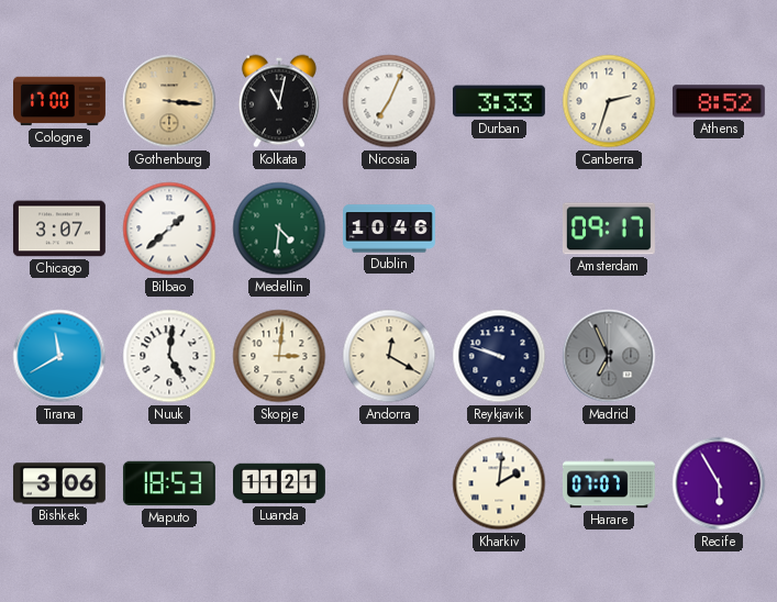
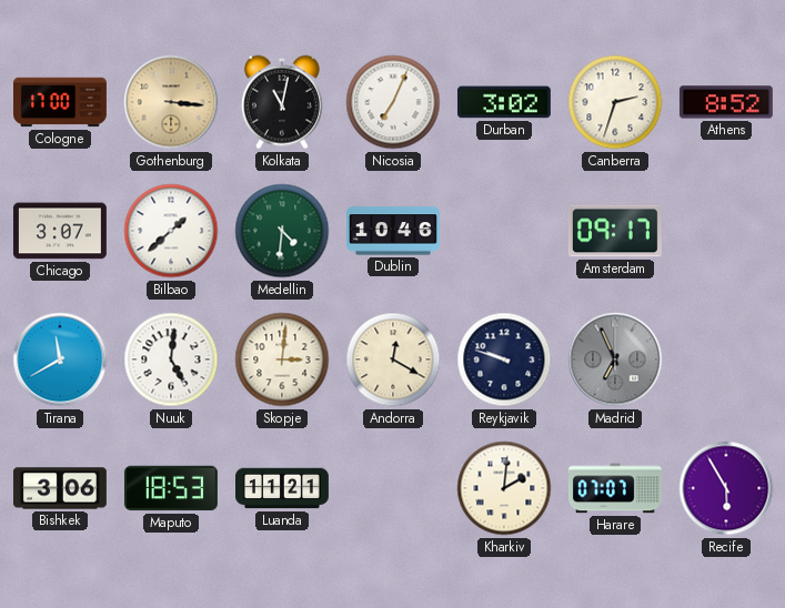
Durban: 3:33 -> 3:02 (504, 102)
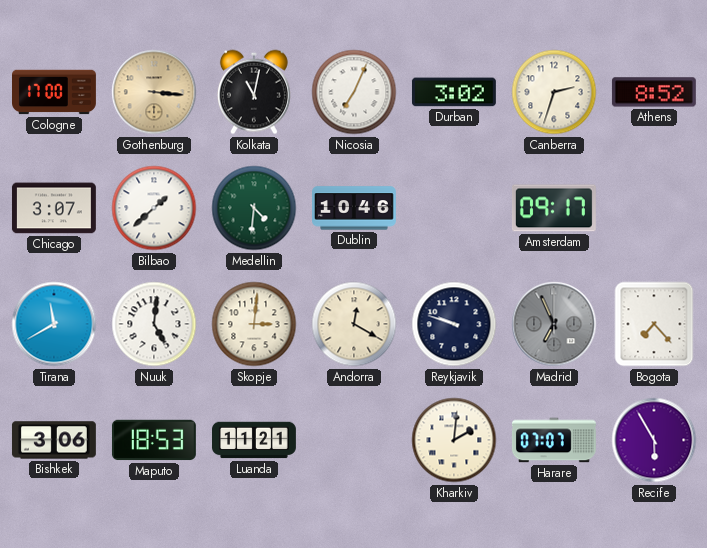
Bogota: none -> 7:23 (654, 324)
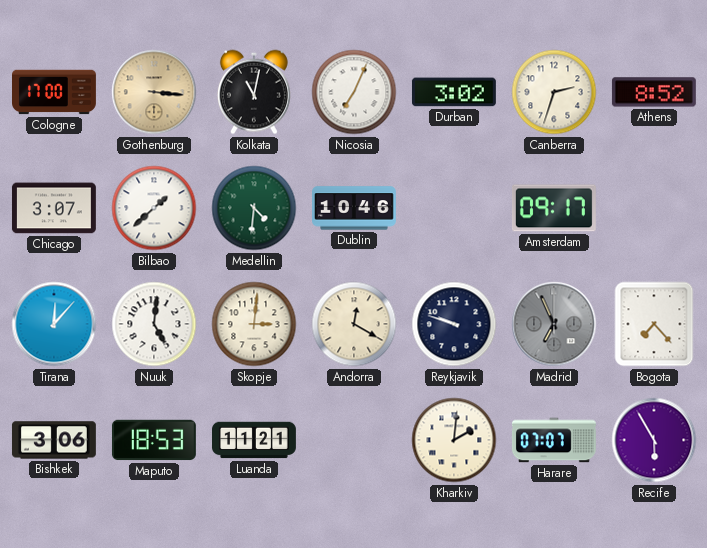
Tirana: 11:40 -> 12:07 (54, 324)
